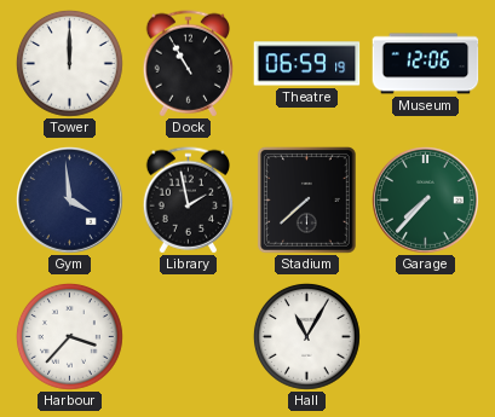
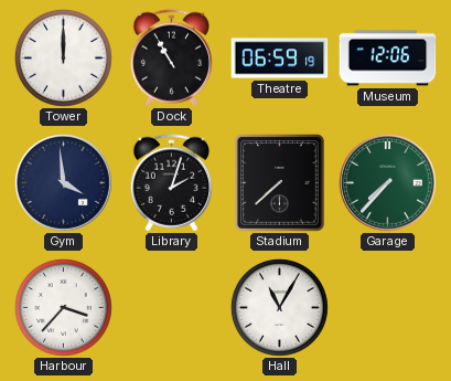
Library: 1:58 -> 2:03 (171, 183)
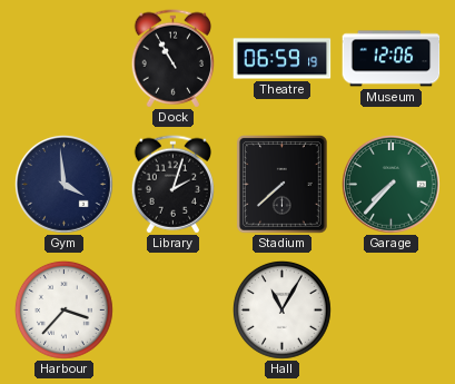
Tower: 12:00 -> none (64, 59)
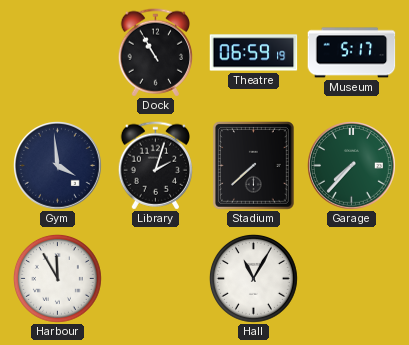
Museum: 12:06 -> 5:17 (352, 53)
Harbour: 3:37 -> 11:55 (58, 279)
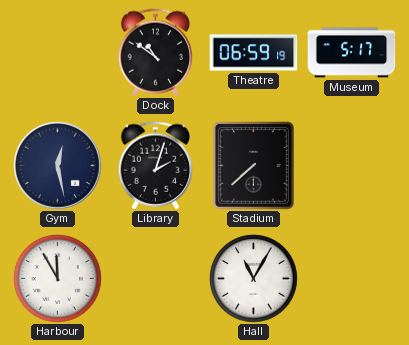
Dock: 10:55 -> 10:51 (155, 53)
Gym: 3:59 -> 12:28 (58, 166)
Garage: 7:37 -> none (352, 166)
